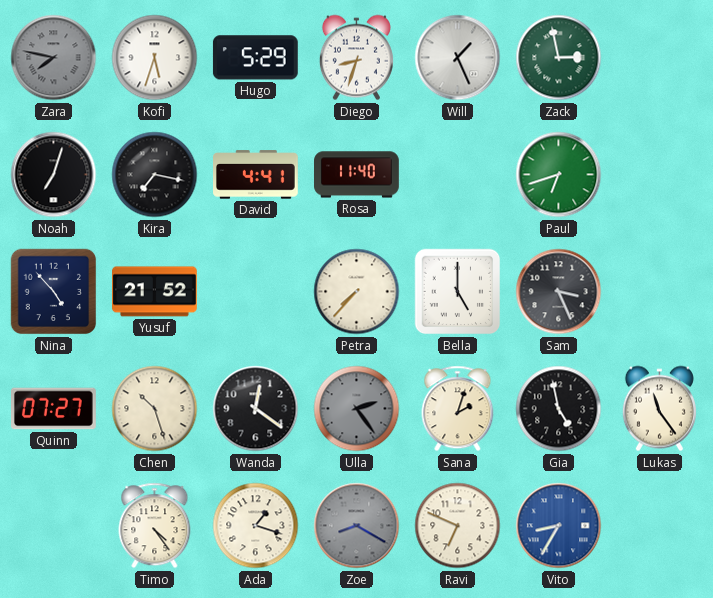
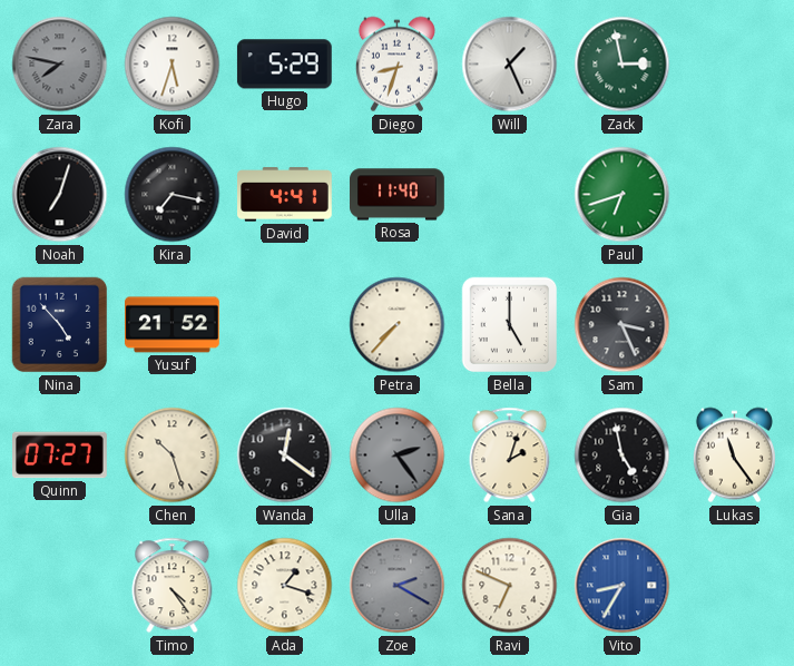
Zoe: 8:20 -> 2:20 (398, 586)
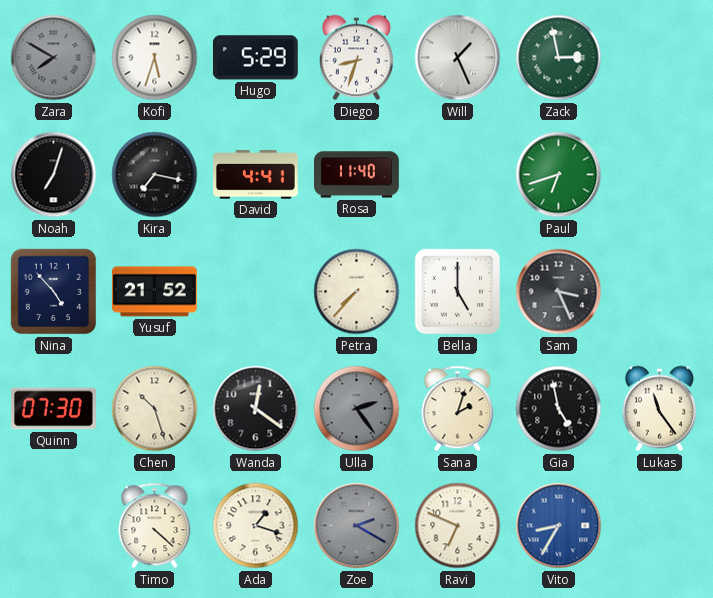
Zara: 7:47 -> 7:50 (54, 58)
Quinn: 07:27 -> 07:30 (54, 409)
Timo: 4:24 -> 4:22 (155, 526)
